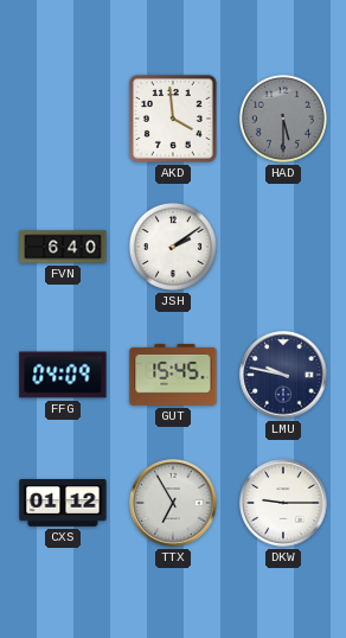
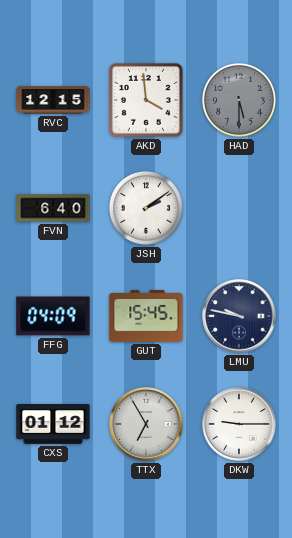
RVC: none -> 12:15 (53, 100)
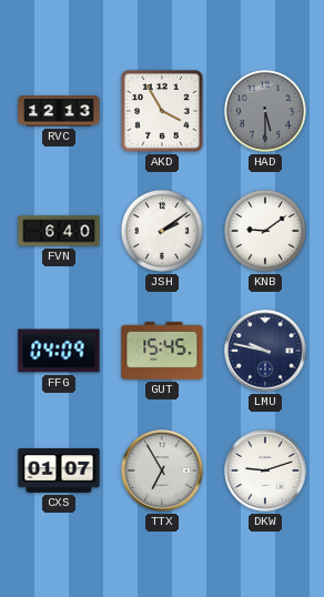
RVC: 12:15 -> 12:13 (59, 111)
AKD: 3:59 -> 3:55 (162, 111)
KNB: none -> 9:09 (265, 231)
CXS: 01:12 -> 01:07 (59, 472)
DKW: 9:15 -> 9:12 (265, 470)
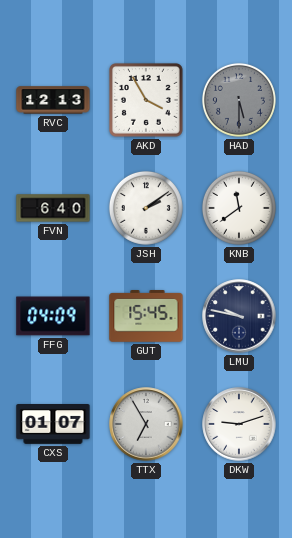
KNB: 9:09 -> 11:39 (239, 208)
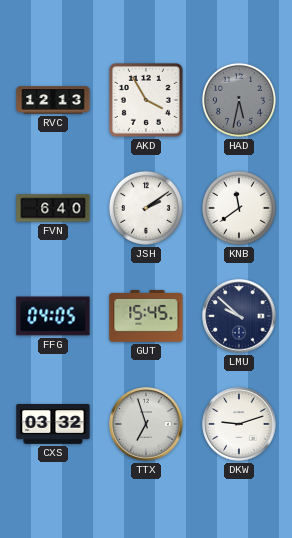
HAD: 5:30 -> 5:32 (239, 100)
FFG: 04:09 -> 04:05 (53, 316)
LMU: 9:47 -> 9:52 (239, 316)
CXS: 01:07 -> 03:32 (53, 425)
TTX: 6:55 -> 6:57 (146, 424)
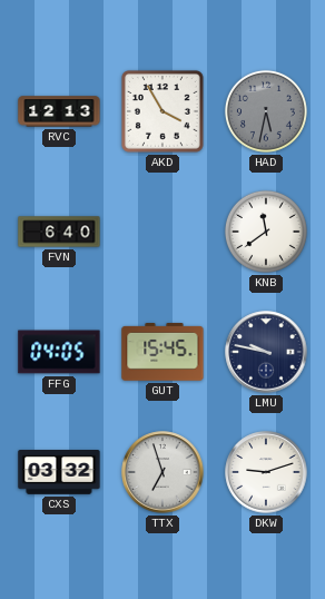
JSH: 2:09 -> none (146, 208)
LMU: 9:52 -> 9:47 (266, 352)
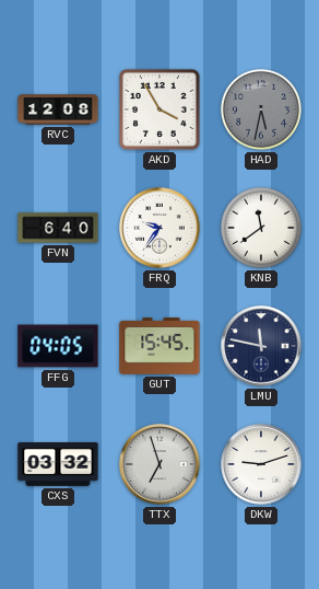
RVC: 12:13 -> 12:08 (58, 109)
FRQ: none -> 9:36 (159, 228)
LMU: 9:47 -> 11:47 (261, 346)
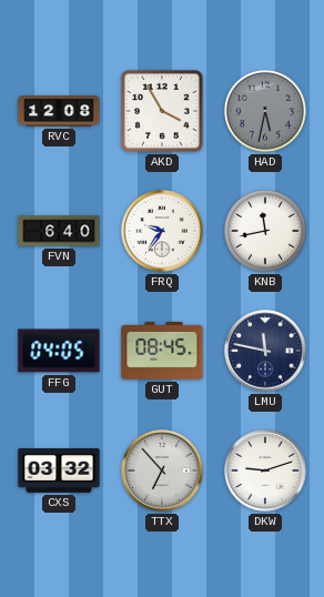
KNB: 11:39 -> 11:43 (265, 231)
GUT: 15:45 -> 08:45 (162, 351)
TTX: 6:57 -> 6:53 (162, 470)
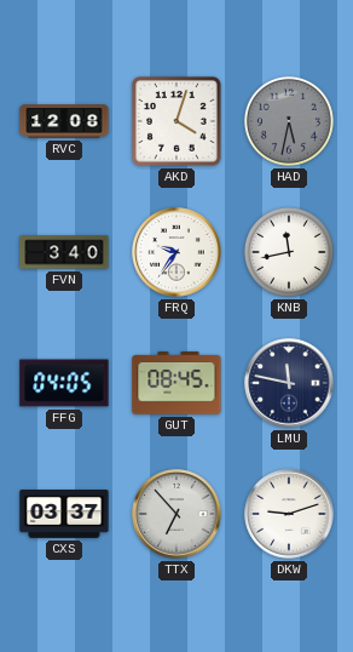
AKD: 3:55 -> 4:03 (176, 121)
FVN: 6:40 -> 3:40 (64, 252)
CXS: 03:32 -> 03:37 (64, 515)
